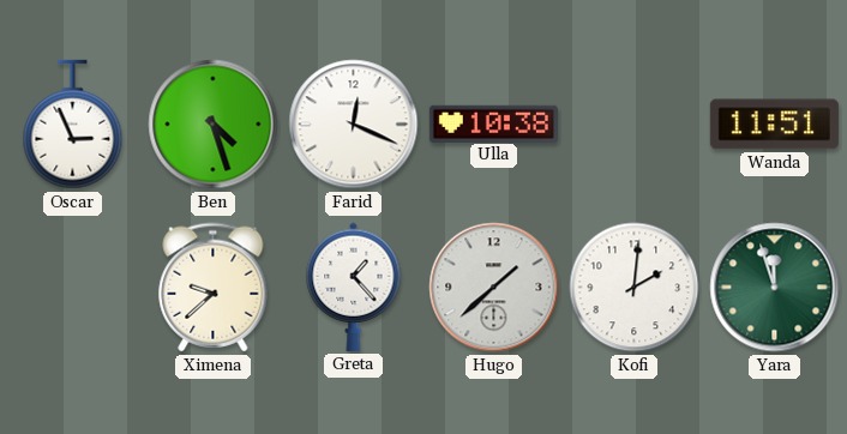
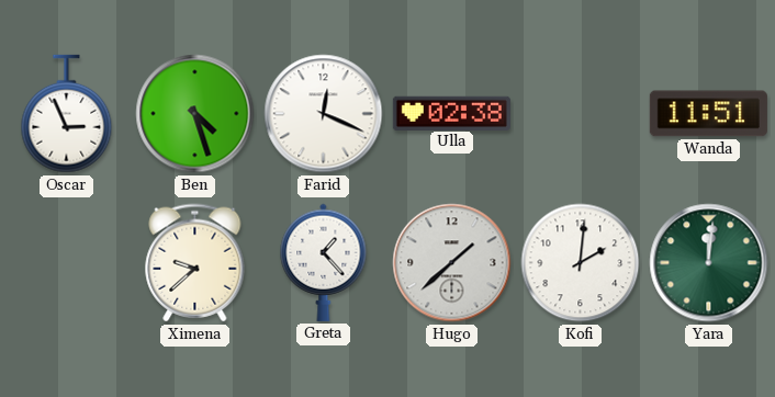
Ulla: 10:38 -> 02:38 (451, 113)
Yara: 11:57 -> 12:01 (709, 263)
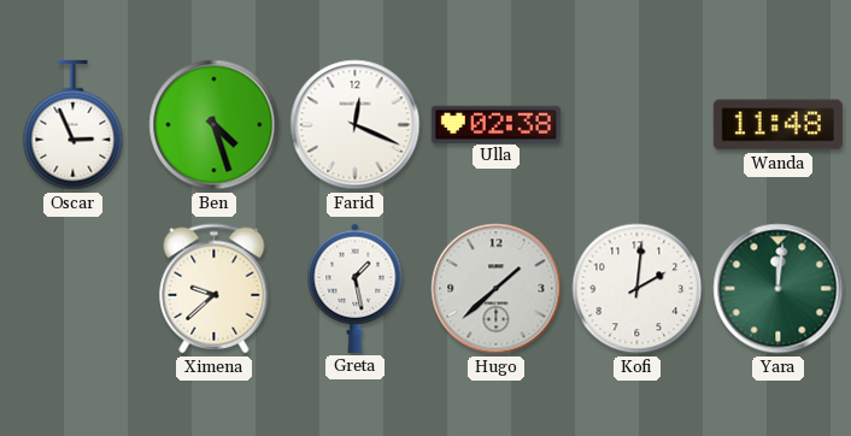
Wanda: 11:51 -> 11:48 (777, 125)
Greta: 1:23 -> 1:28 (356, 288)
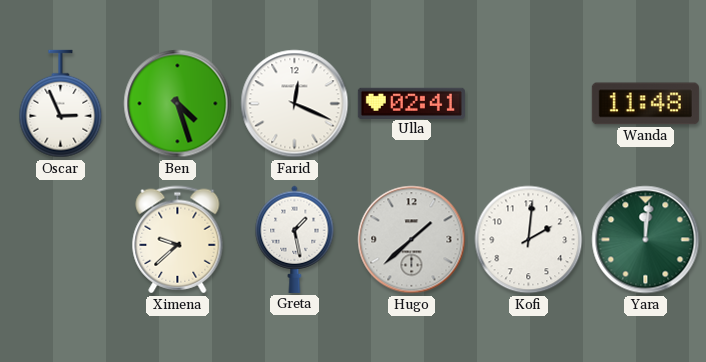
Ulla: 02:38 -> 02:41 (411, 103)
